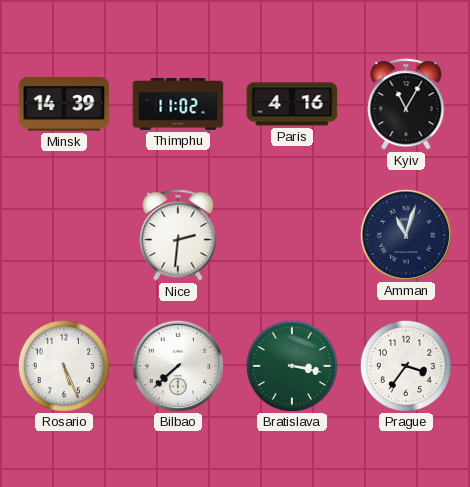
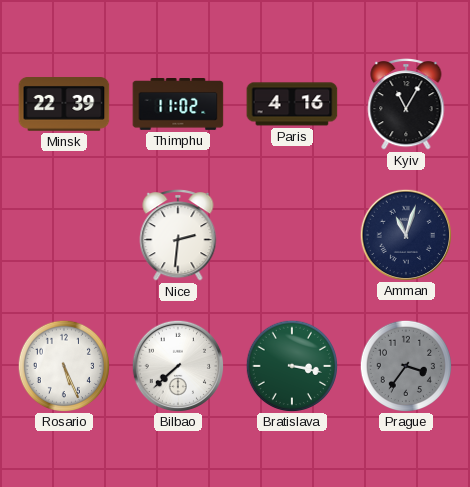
Minsk: 14:39 -> 22:39 (64, 105)
Prague dial: white -> grey (405, 365)
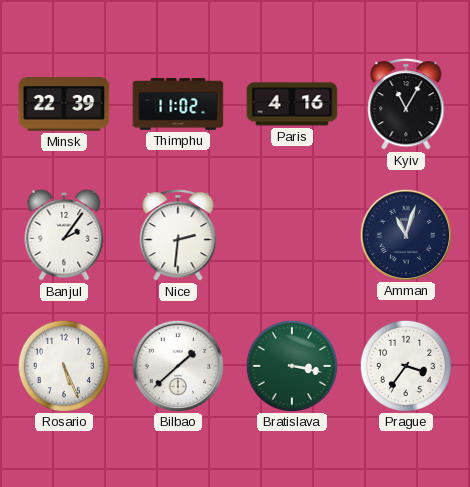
Banjul: none -> 2:06 (64, 235)
Bilbao: 7:38 -> 1:38 (177, 365)
Prague dial: grey -> white (405, 365)
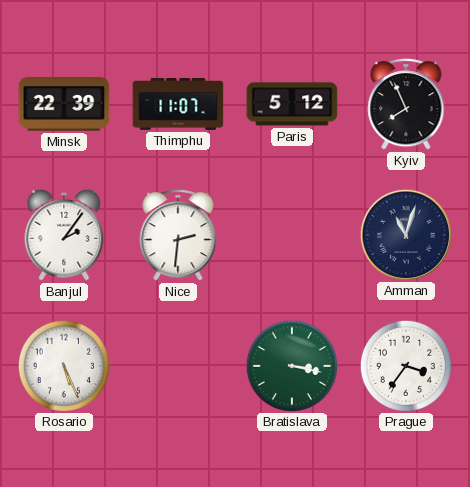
Thimphu: 11:02 -> 11:07 (178, 105)
Paris: 4:16 -> 5:12 (292, 104)
Kyiv: 11:05 -> 7:56 (406, 105)
Bilbao: 1:38 -> none (177, 365)
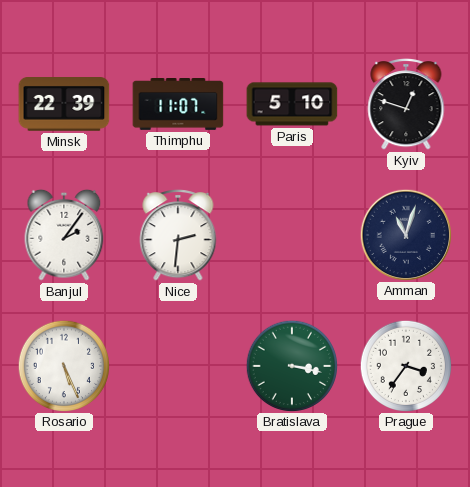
Paris: 5:12 -> 5:10 (292, 104)
Kyiv: 7:56 -> 12:48 (406, 105)
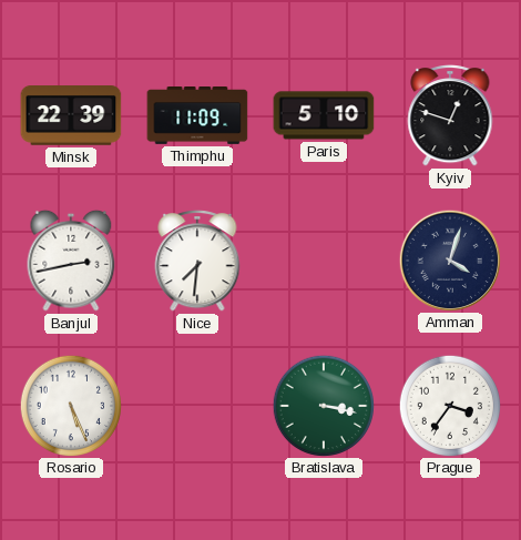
Thimphu: 11:07 -> 11:09 (197, 116)
Banjul: 2:06 -> 2:43 (71, 261)
Nice: 2:31 -> 7:31 (197, 262)
Amman: 11:03 -> 4:03 (449, 259)
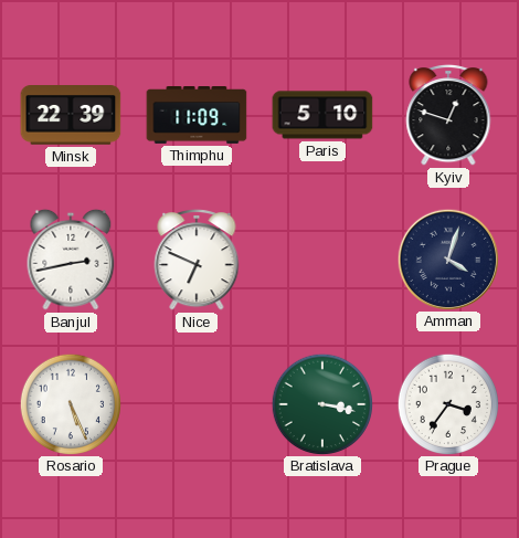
Nice: 7:31 -> 6:49 (197, 261)
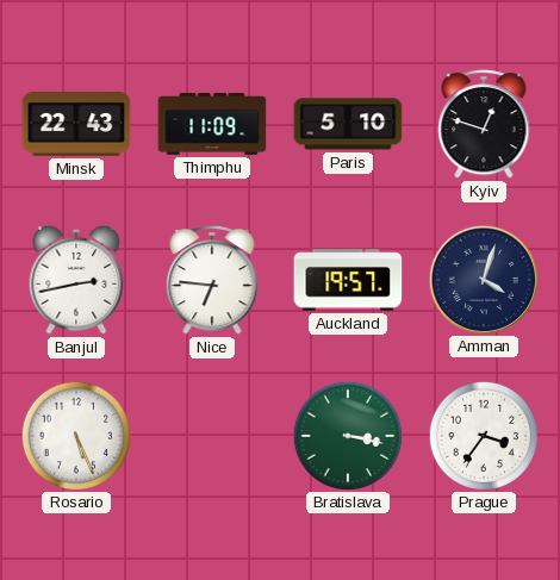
Minsk: 22:39 -> 22:43 (76, 125)
Nice: 6:49 -> 6:46 (212, 281)
Auckland: none -> 19:57 (348, 280)
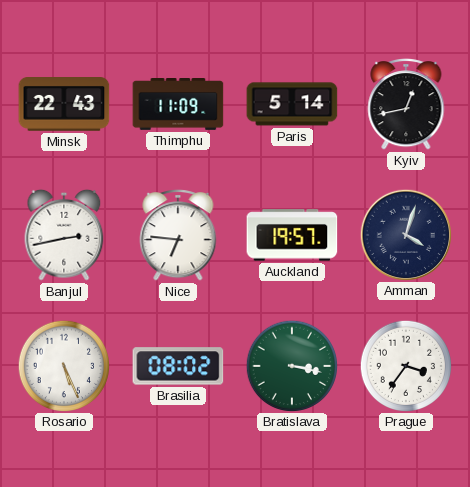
Paris: 5:10 -> 5:14 (292, 104)
Kyiv: 12:48 -> 12:43 (406, 105)
Brasilia: none -> 08:02 (178, 366)
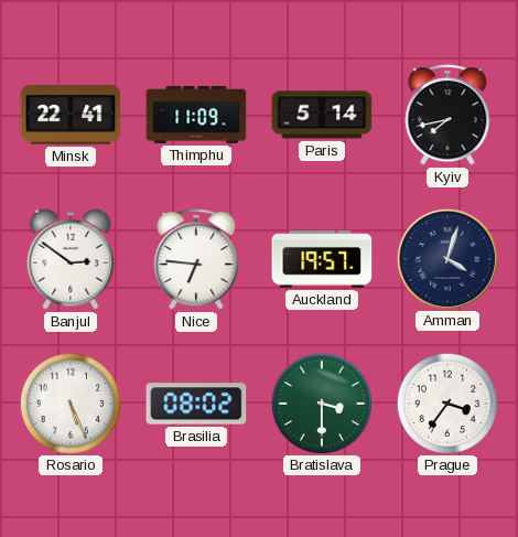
Minsk: 22:43 -> 22:41 (71, 116)
Kyiv: 12:43 -> 7:43 (447, 116)
Banjul: 2:43 -> 2:51 (71, 259)
Bratislava: 3:17 -> 3:30 (321, 402)
